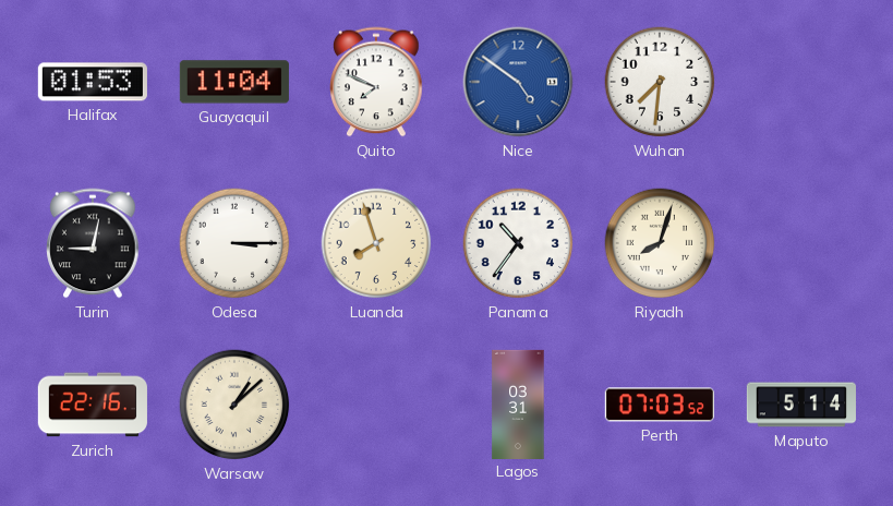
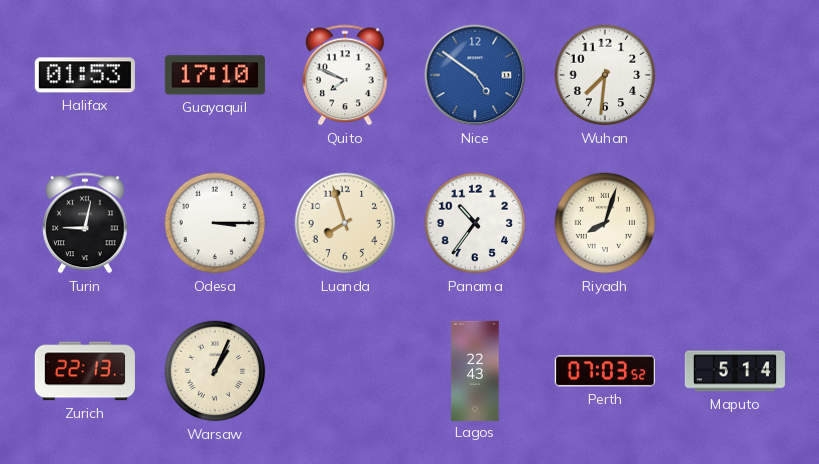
Guayaquil: 11:04 -> 17:10 (215, 75)
Zurich: 22:16 -> 22:13 (85, 371)
Warsaw: 1:08 -> 1:04 (215, 371)
Lagos: 03:31 -> 22:43 (475, 370)
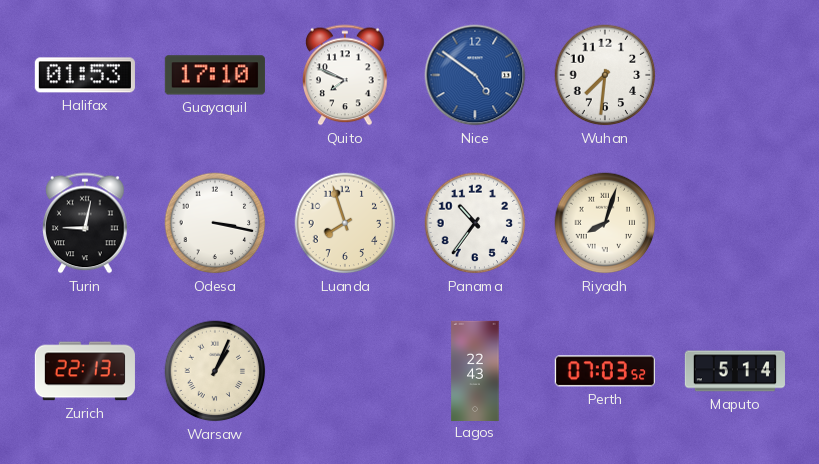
Odesa: 3:15 -> 3:17 (215, 223)
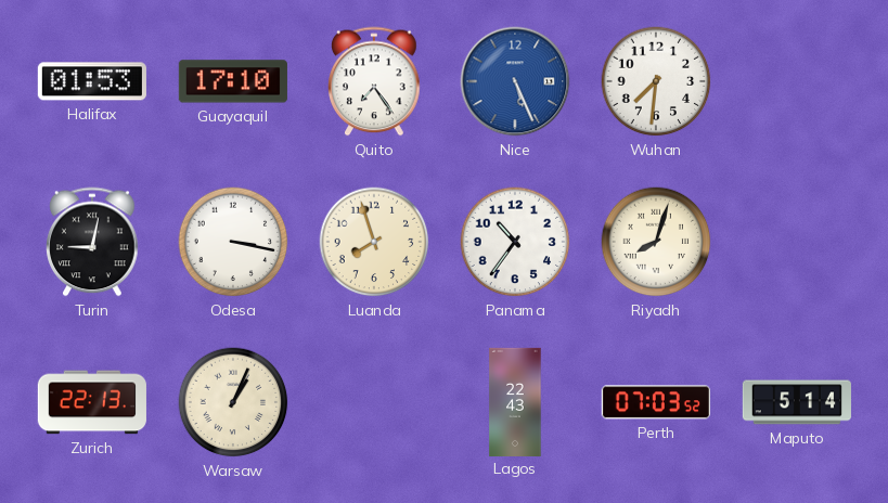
Quito: 7:49 -> 7:24 (374, 81)
Nice: 4:51 -> 5:26 (515, 81)
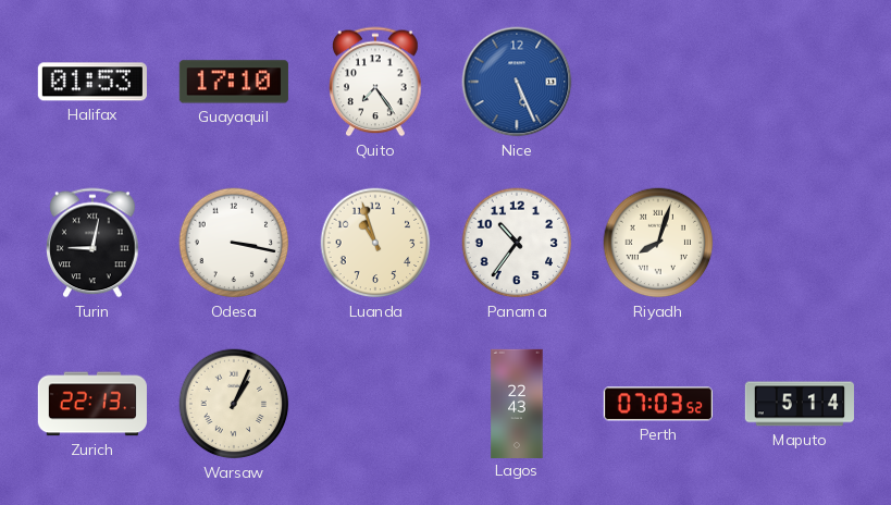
Wuhan: 7:31 -> none (656, 81)
Luanda: 7:57 -> 10:57 (375, 243)
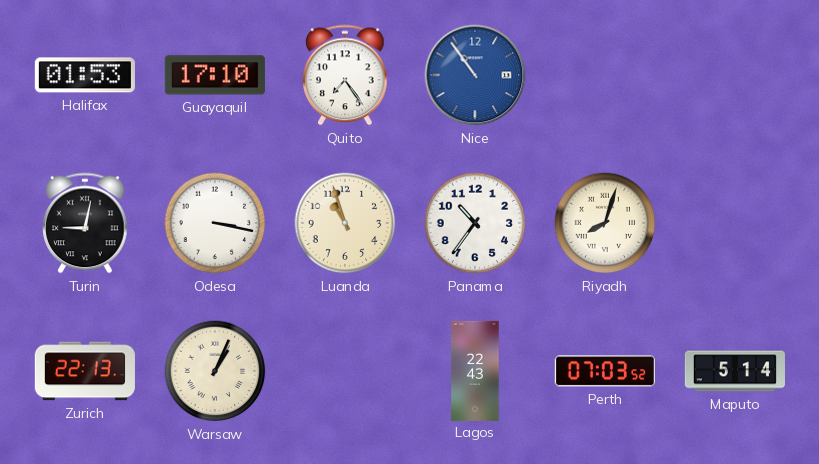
Nice: 5:26 -> 10:54 (475, 75)
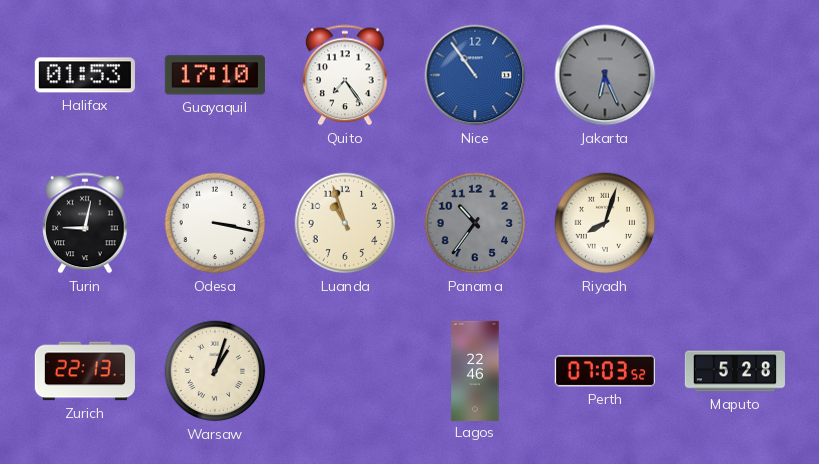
Jakarta: none -> 6:26 (605, 75)
Panama dial: white -> grey (475, 223)
Warsaw: 1:04 -> 1:03 (215, 371)
Lagos: 22:43 -> 22:46 (475, 370)
Maputo: 5:14 -> 5:28 (735, 371)
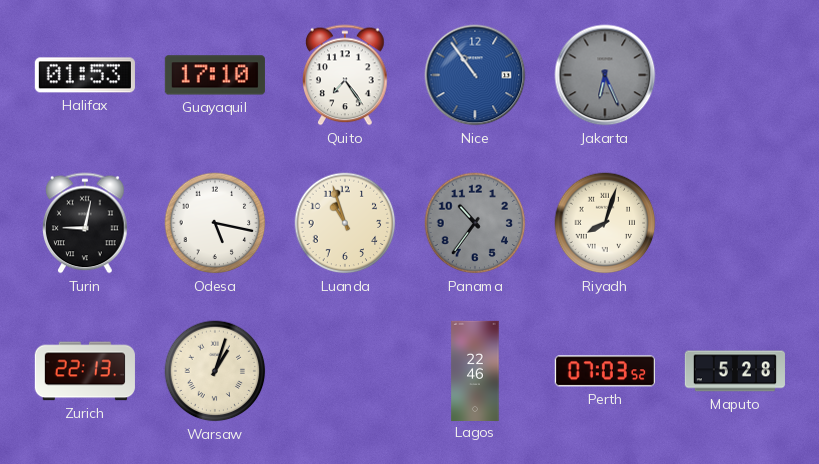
Odesa: 3:17 -> 5:17 (215, 223)
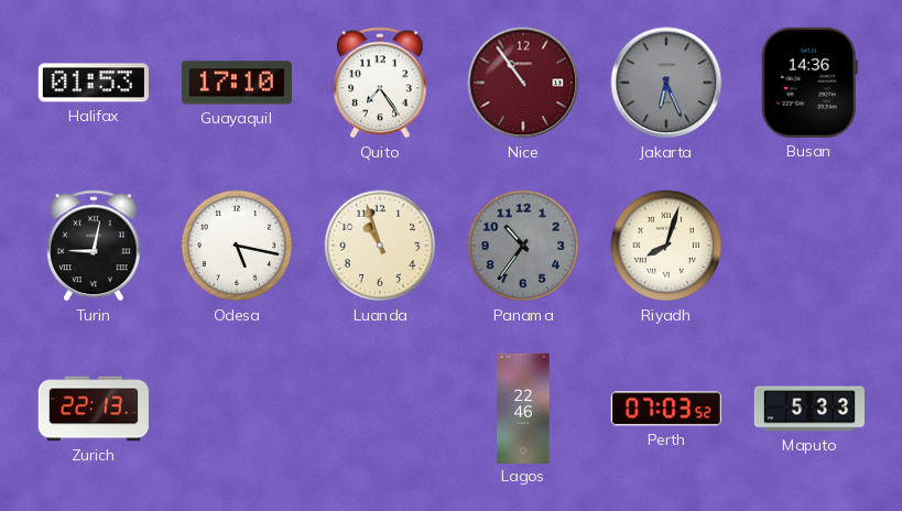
Nice dial: blue -> burgundy (523, 83)
Busan: none -> 14:36 (809, 83)
Warsaw: 1:03 -> none (215, 371)
Maputo: 5:28 -> 5:33 (809, 409)
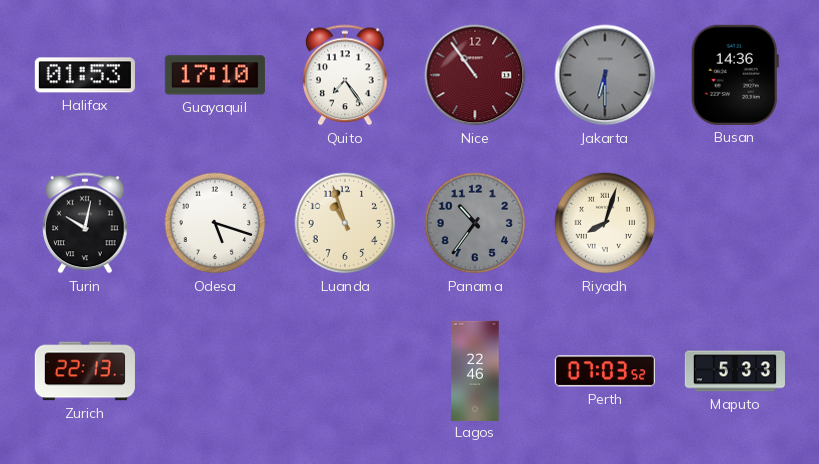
Jakarta: 6:26 -> 6:30 (605, 75)
Turin: 9:02 -> 10:02 (85, 223)
Odesa: 5:17 -> 5:18 (215, 223)
